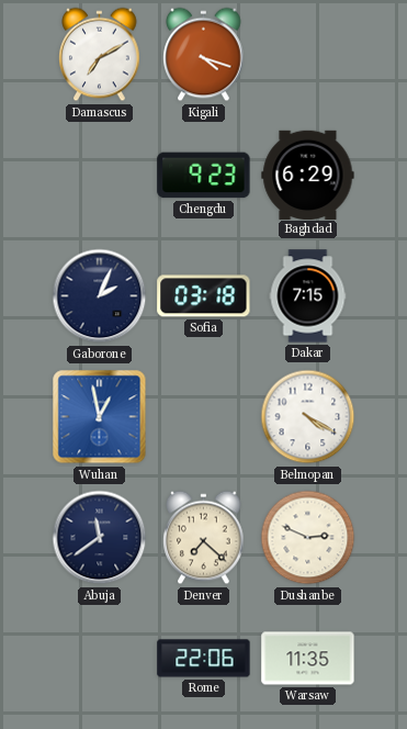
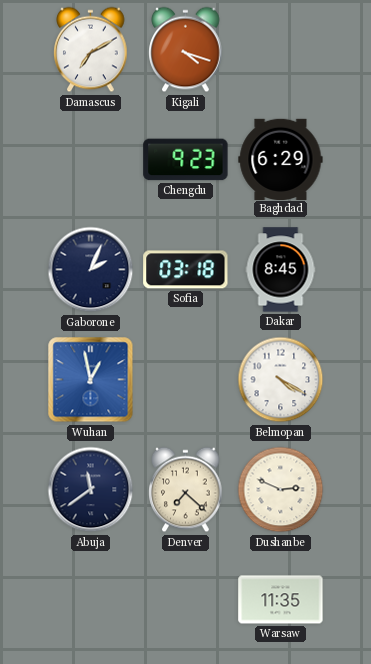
Dakar: 7:15 -> 8:45 (281, 270)
Rome: 22:06 -> none (204, 659)
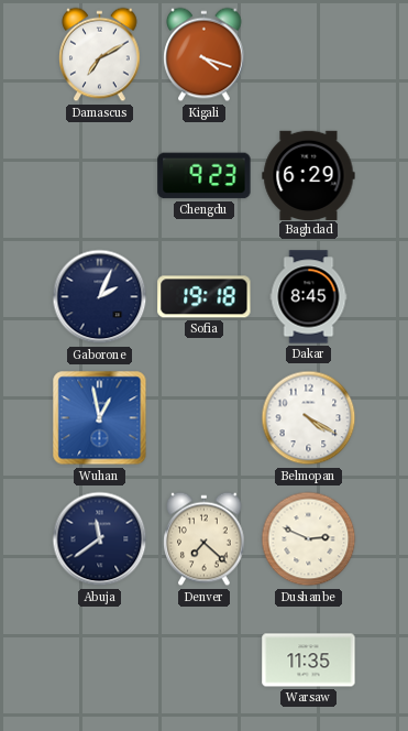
Sofia: 03:18 -> 19:18 (205, 297)
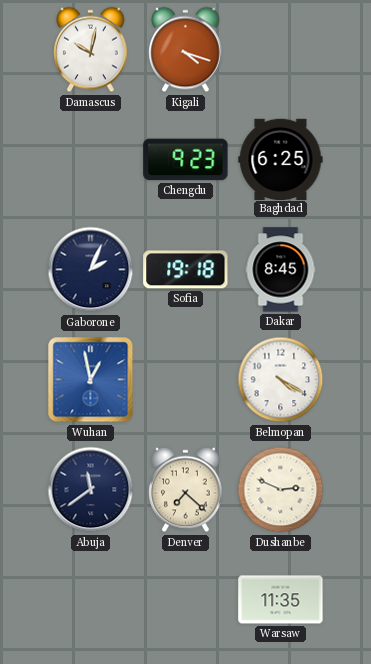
Damascus: 7:10 -> 10:02 (91, 50)
Baghdad: 6:29 -> 6:25 (281, 159)
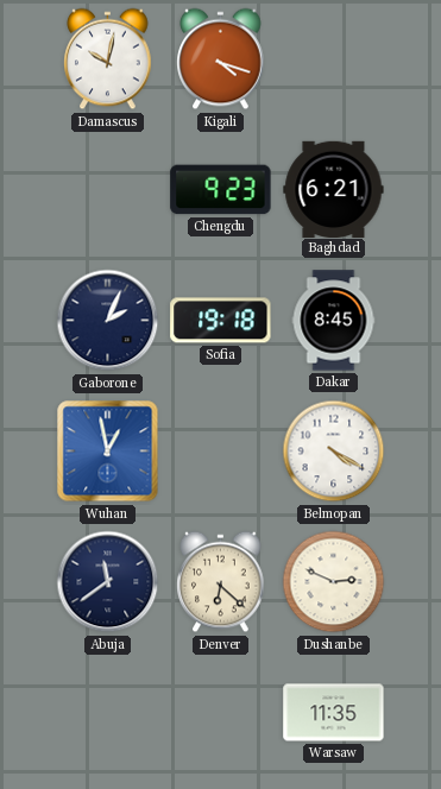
Baghdad: 6:25 -> 6:21 (334, 189)
Denver: 7:22 -> 6:22 (221, 582)
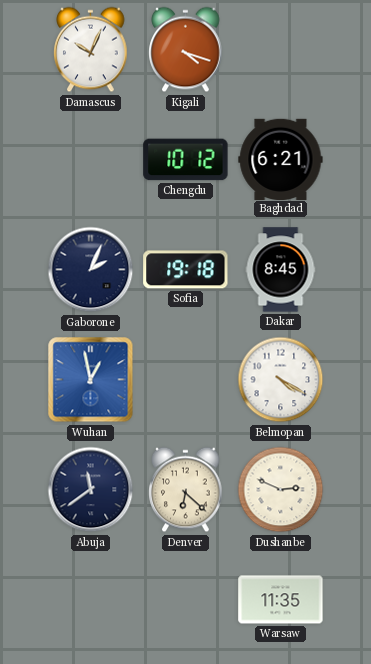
Damascus: 10:02 -> 10:04 (91, 50)
Chengdu: 9:23 -> 10:12 (186, 160)
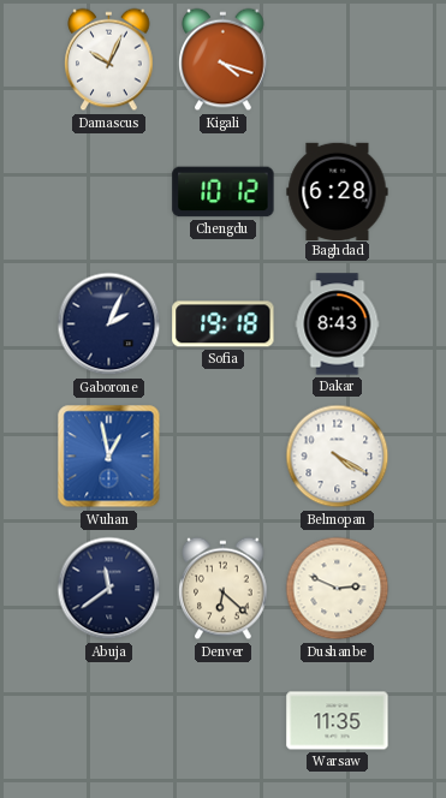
Baghdad: 6:21 -> 6:28 (338, 191)
Dakar: 8:45 -> 8:43 (338, 324)
